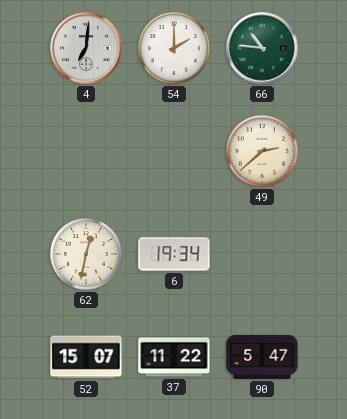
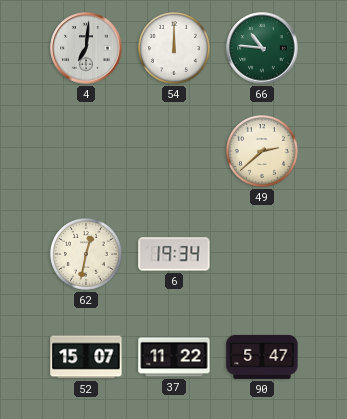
54: 2:00 -> 12:00 (174, 48)
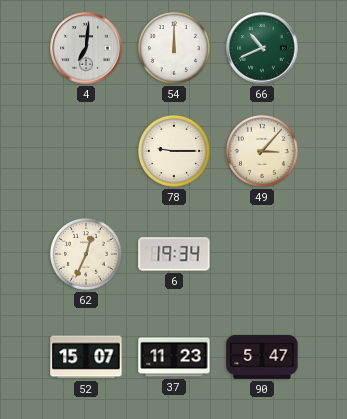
66: 10:46 -> 10:41 (262, 48)
78: none -> 9:15 (174, 151)
49: 2:38 -> 3:07 (262, 151)
62: 12:32 -> 12:34 (86, 254)
37: 11:22 -> 11:23 (174, 357)
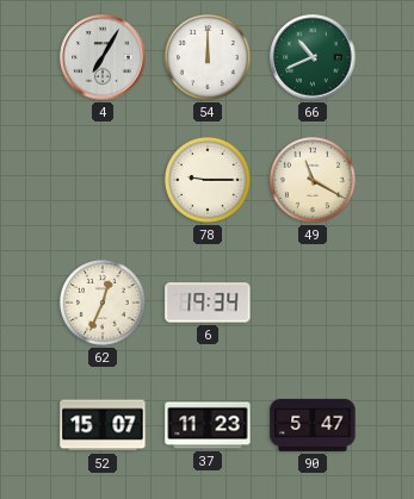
4: 7:01 -> 7:05 (103, 57)
49: 3:07 -> 11:20 (313, 180)
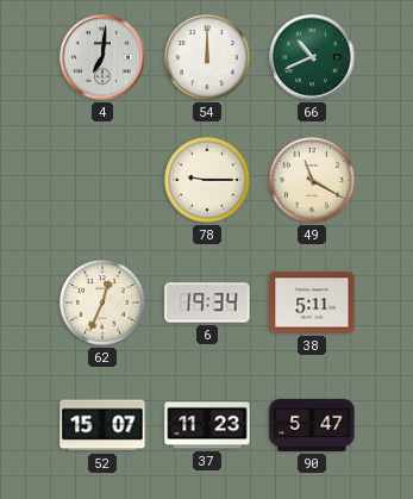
4: 7:05 -> 7:01 (102, 57)
38: none -> 5:11 (312, 302)
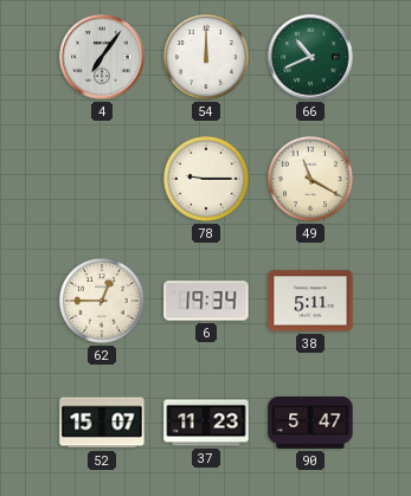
4: 7:01 -> 7:06 (102, 57)
62: 12:34 -> 12:45 (102, 301)
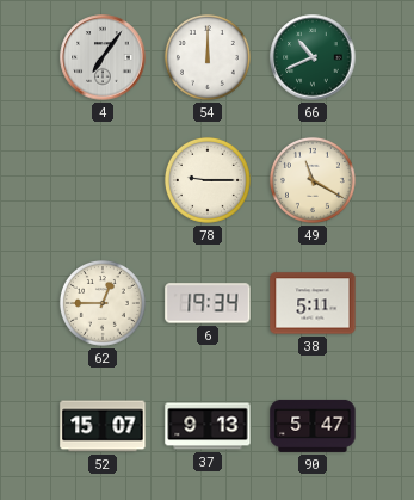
37: 11:23 -> 9:13 (208, 426)
